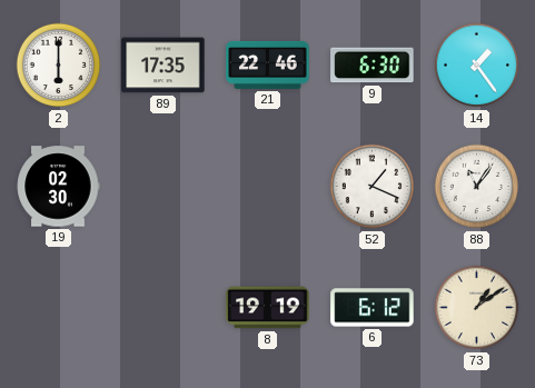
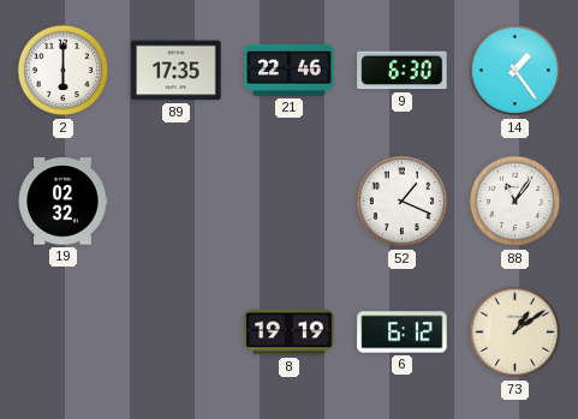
19: 02:30 -> 02:32 (62, 202)
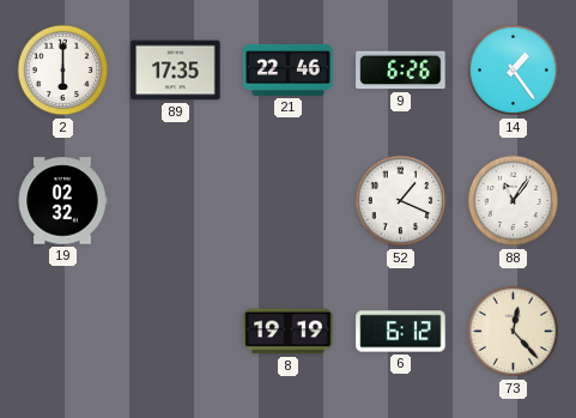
9: 6:30 -> 6:26 (401, 71)
73: 1:09 -> 12:23 (514, 332)
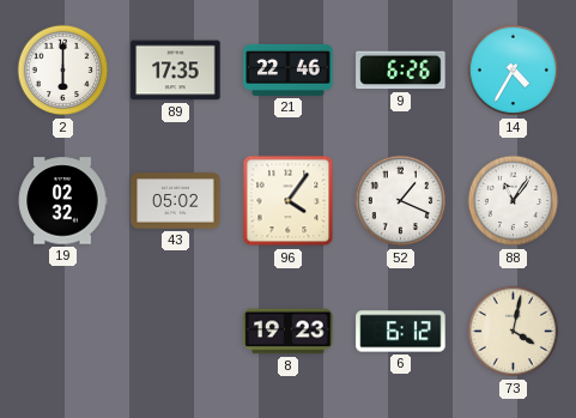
14: 1:24 -> 4:35 (514, 71)
43: none -> 05:02 (176, 201)
96: none -> 4:06 (289, 201)
8: 19:19 -> 19:23 (289, 332)
73: 12:23 -> 4:02 (514, 332)
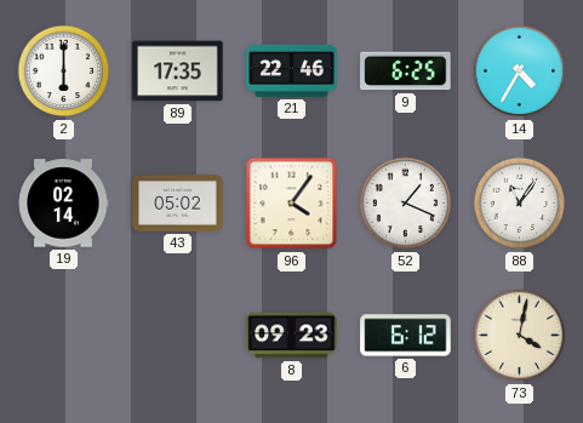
9: 6:26 -> 6:25 (406, 72)
19: 02:32 -> 02:14 (63, 204)
8: 19:23 -> 09:23 (292, 336)
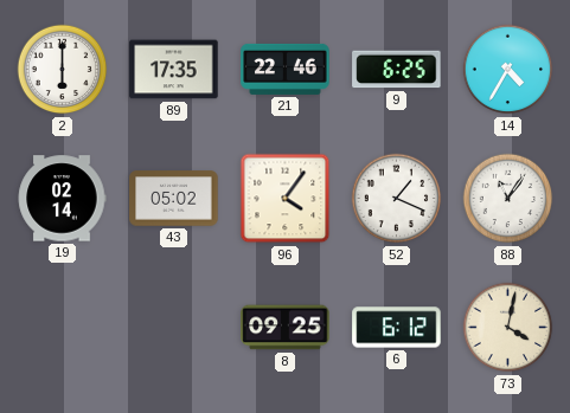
8: 09:23 -> 09:25 (286, 328)
